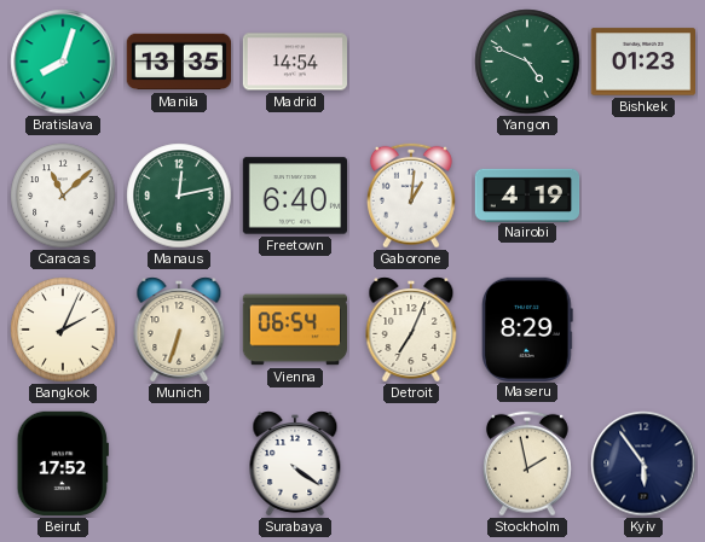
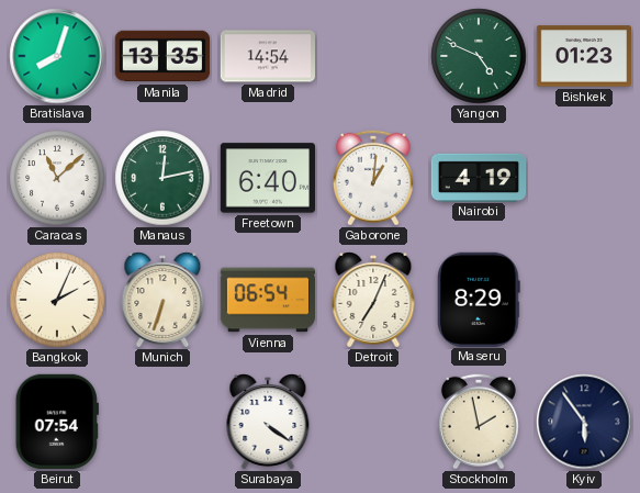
Beirut: 17:52 -> 07:54 (57, 422)
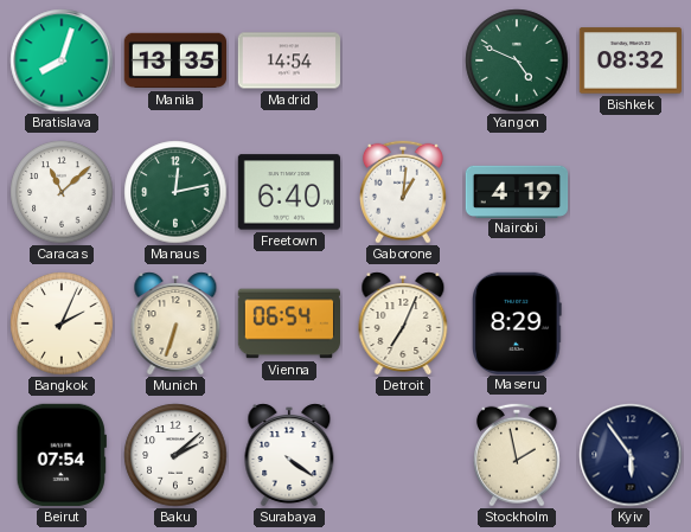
Bishkek: 01:23 -> 08:32 (629, 60)
Baku: none -> 2:08 (175, 455)
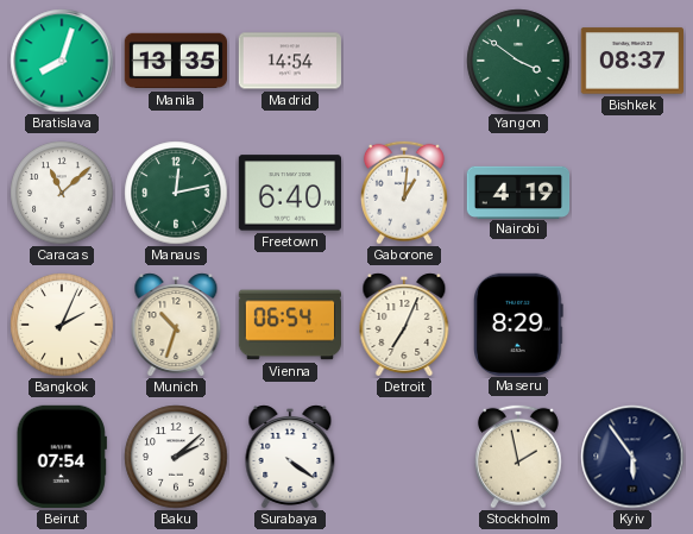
Yangon: 4:49 -> 3:51 (518, 61)
Bishkek: 08:32 -> 08:37 (631, 61)
Munich: 6:33 -> 10:33 (176, 325)
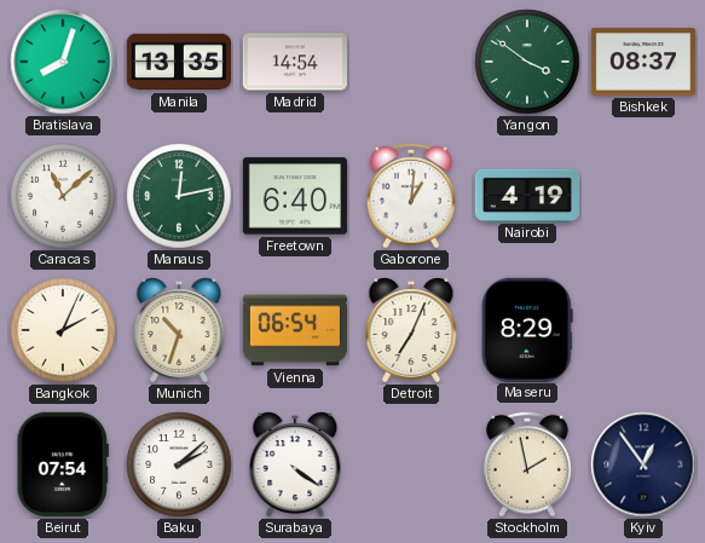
Kyiv: 5:54 -> 12:54 (643, 464)
